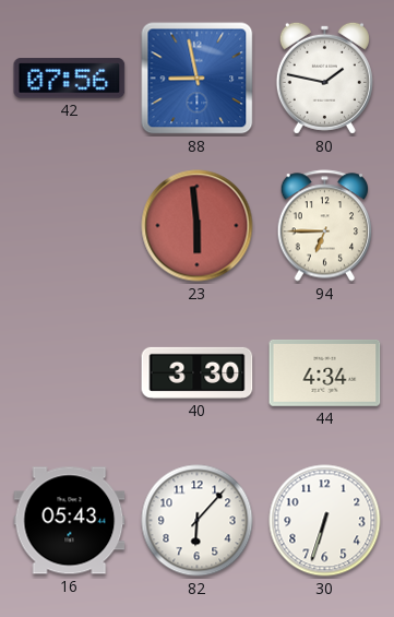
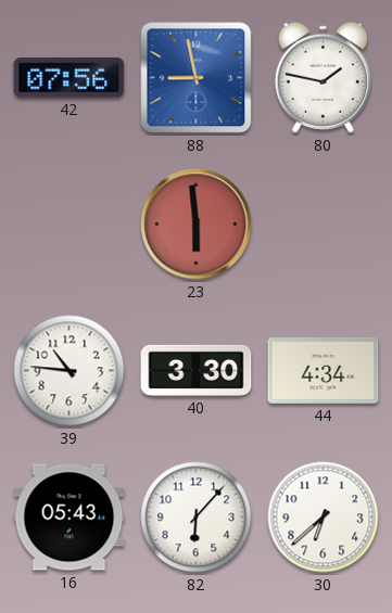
94: 6:45 -> none (325, 226)
39: none -> 10:46 (69, 371)
30: 6:33 -> 6:38 (324, 518)
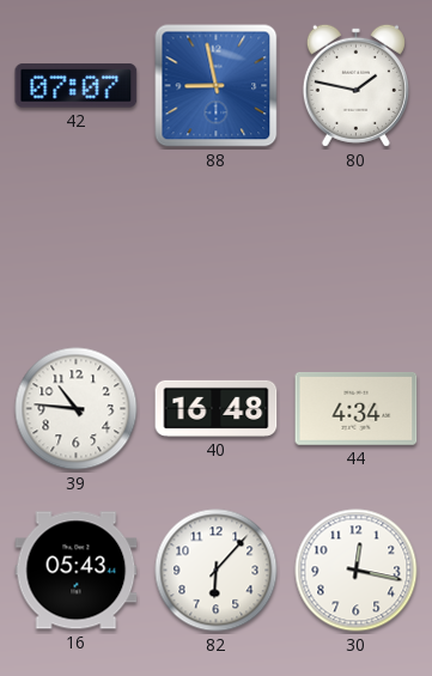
42: 07:56 -> 07:07 (77, 86)
23: 5:59 -> none (197, 225)
40: 3:30 -> 16:48 (217, 408)
30: 6:38 -> 12:17 (357, 571)
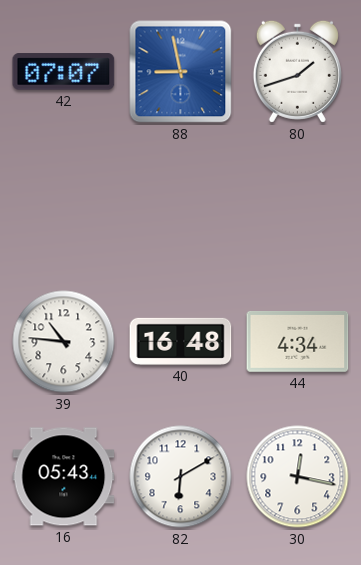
80: 1:47 -> 1:42 (297, 71)
82: 6:07 -> 6:10 (181, 477)
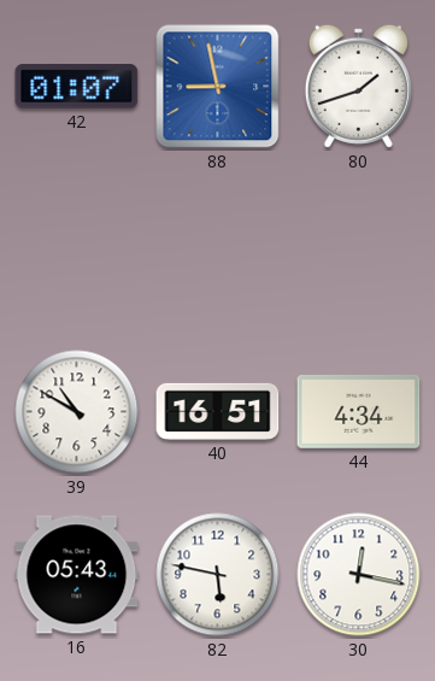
42: 07:07 -> 01:07 (77, 87)
39: 10:46 -> 10:50 (77, 412)
40: 16:48 -> 16:51 (218, 411)
82: 6:10 -> 5:47 (218, 575)
